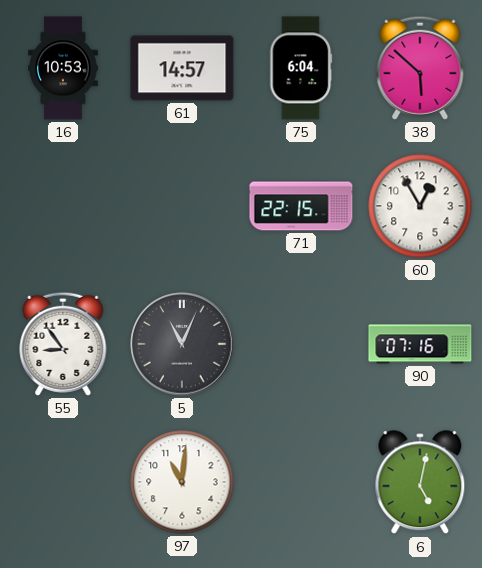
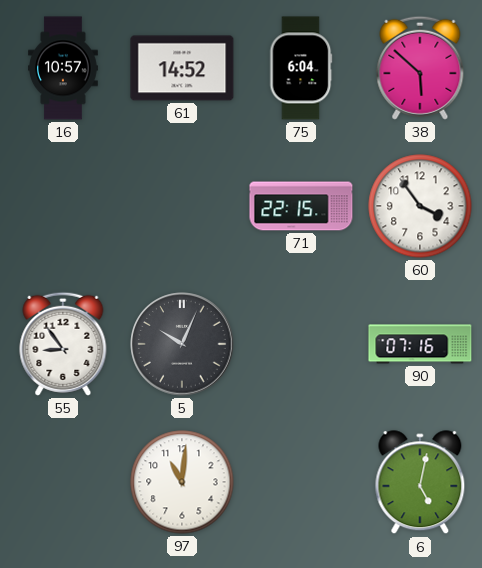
16: 10:53 -> 10:57 (64, 68)
61: 14:57 -> 14:52 (182, 68)
60: 12:55 -> 3:54 (420, 206)
5: 11:04 -> 10:04 (182, 344)
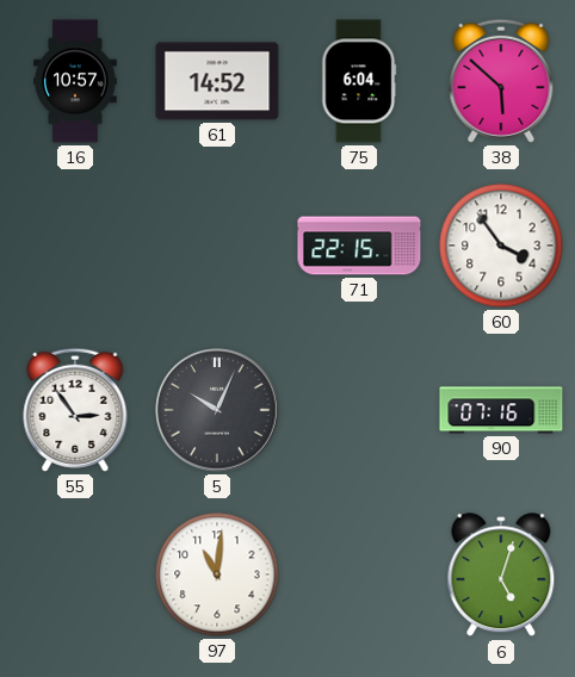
55: 8:54 -> 2:54 (75, 410)
6: 5:02 -> 5:03 (501, 576)
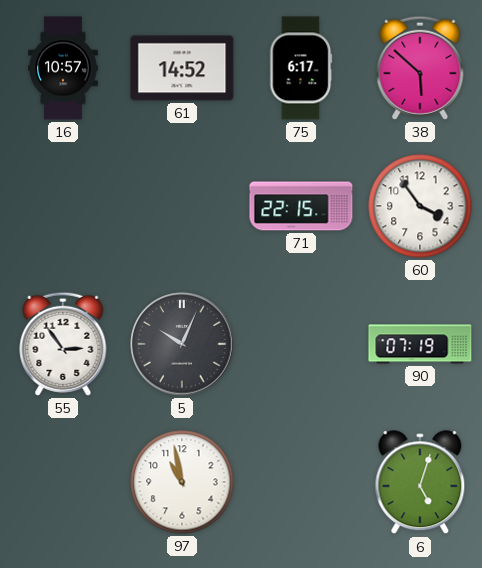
75: 6:04 -> 6:17 (301, 68)
90: 07:16 -> 07:19 (420, 344)
97: 11:01 -> 10:58 (182, 482)
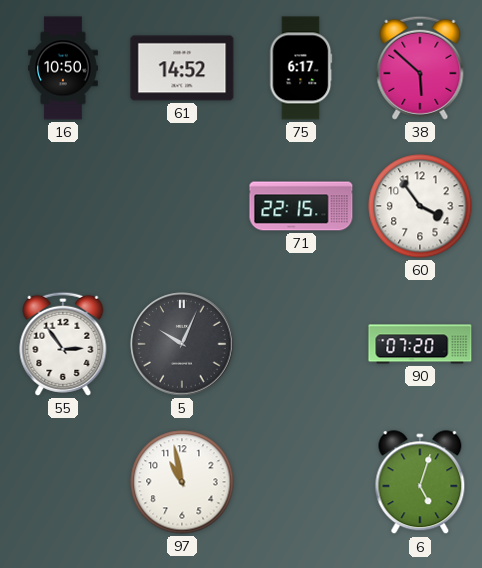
16: 10:57 -> 10:50 (64, 68)
90: 07:19 -> 07:20 (420, 344)
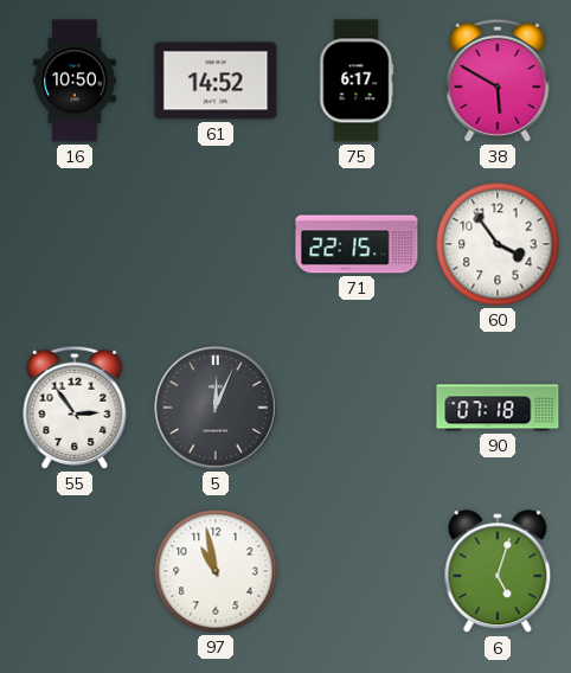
38: 5:52 -> 5:50 (498, 81)
5: 10:04 -> 12:04 (216, 408)
90: 07:20 -> 07:18 (498, 408)
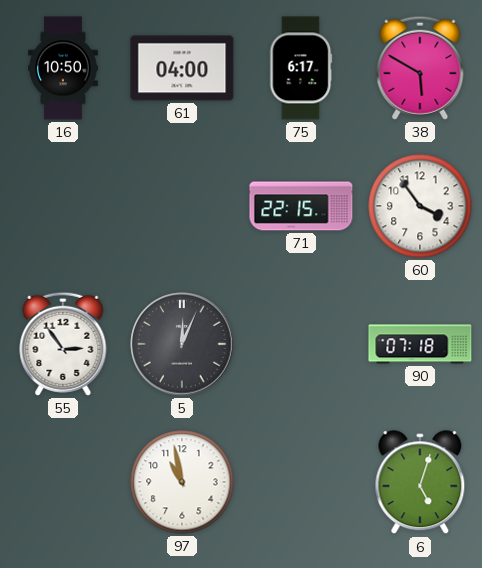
61: 14:52 -> 04:00 (182, 68)
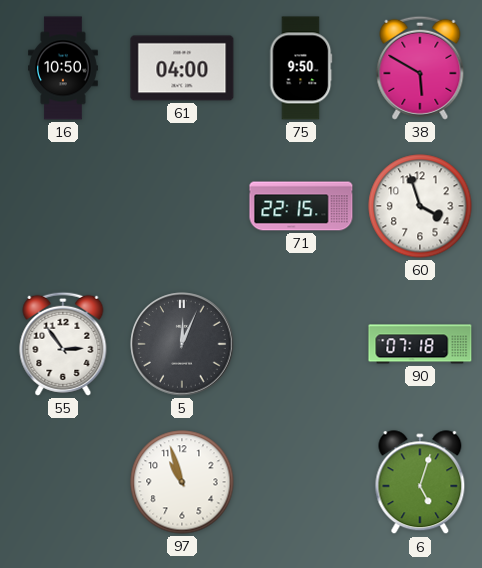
75: 6:17 -> 9:50 (301, 68)
60: 3:54 -> 3:57 (420, 206)
97: 10:58 -> 10:57 (182, 482)
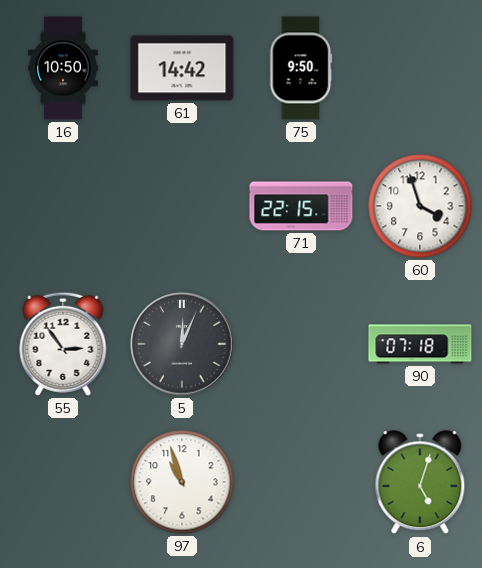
61: 04:00 -> 14:42 (182, 68)
38: 5:50 -> none (420, 68)
